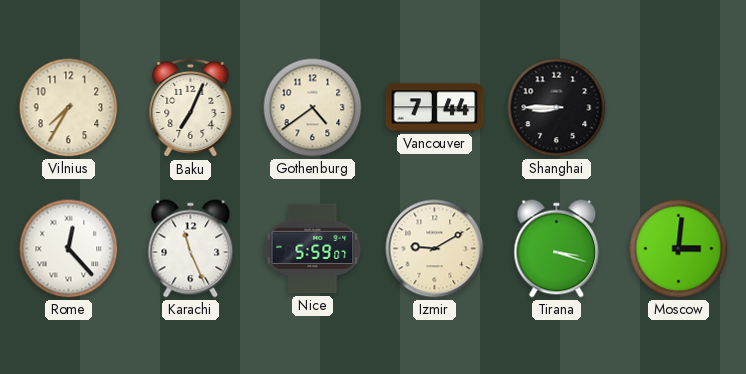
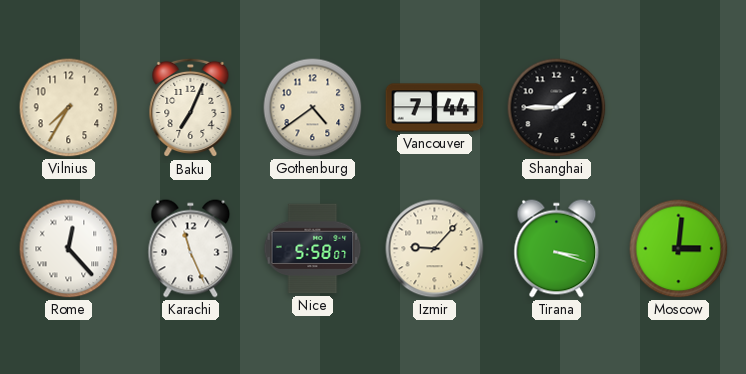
Shanghai: 8:45 -> 1:45 (557, 108)
Nice: 5:59 -> 5:58 (313, 249)
Izmir: 9:10 -> 9:07 (435, 249)
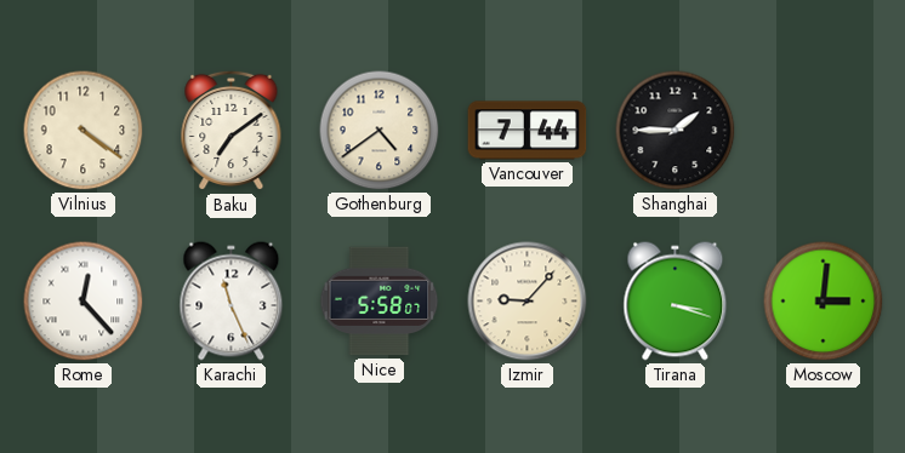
Vilnius: 7:35 -> 4:21 (84, 131)
Baku: 7:04 -> 7:09 (232, 131)
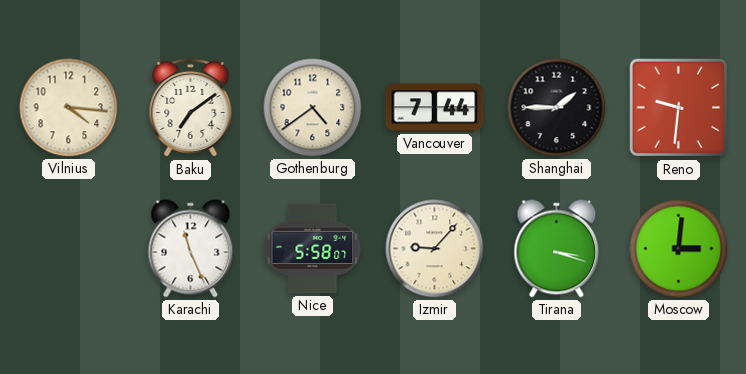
Vilnius: 4:21 -> 4:16 (69, 108)
Reno: none -> 9:31 (679, 108)
Rome: 12:23 -> none (84, 302)
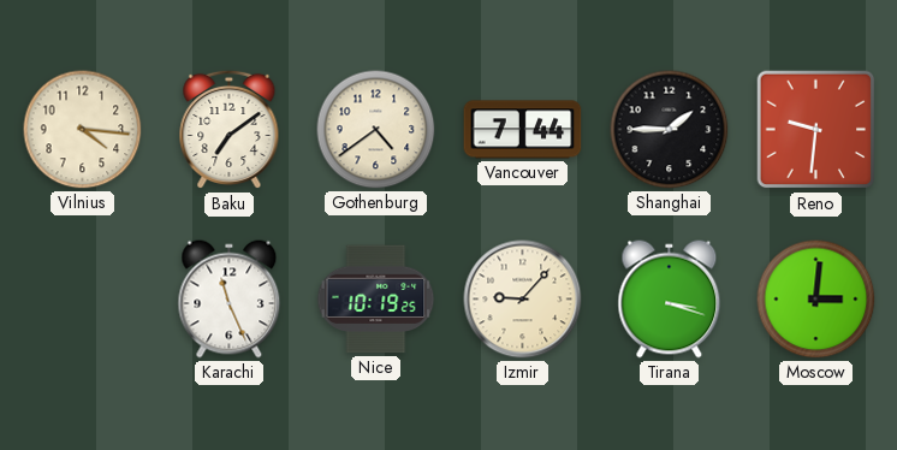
Nice: 5:58 -> 10:19 (376, 300)
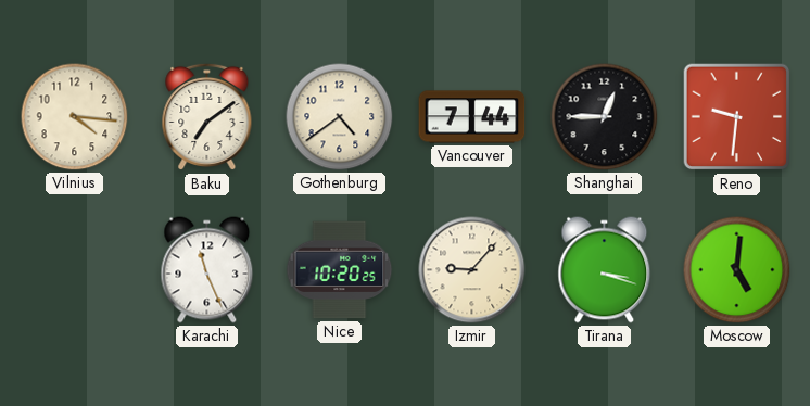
Shanghai: 1:45 -> 12:45 (605, 117)
Nice: 10:19 -> 10:20 (340, 270)
Moscow: 3:01 -> 5:01 (737, 270)
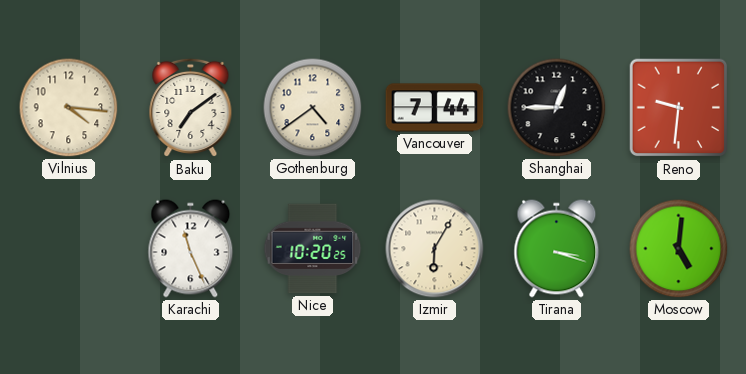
Izmir: 9:07 -> 6:05 (435, 249)
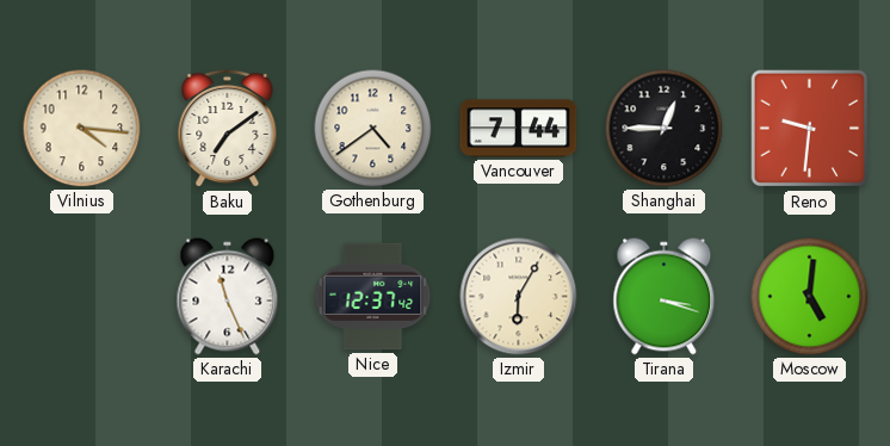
Nice: 10:20 -> 12:37 (373, 297)
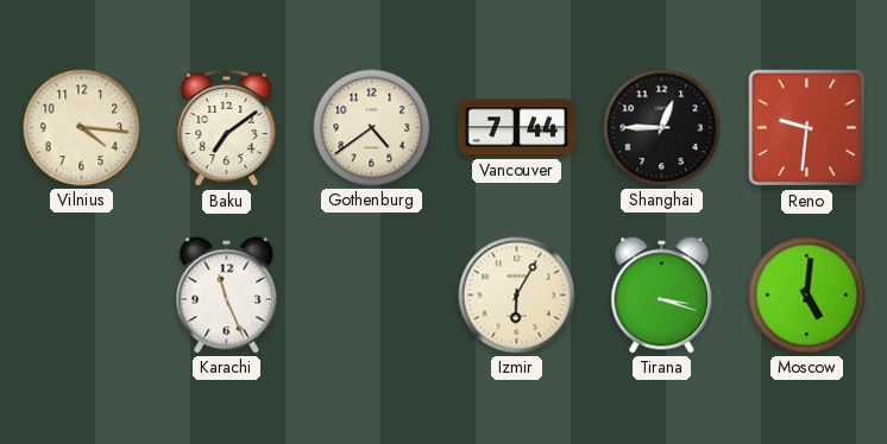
Nice: 12:37 -> none (373, 297)
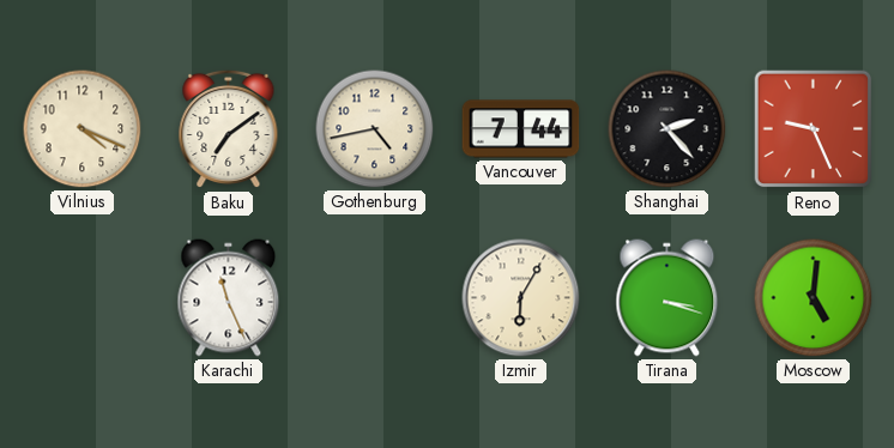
Vilnius: 4:16 -> 4:19 (83, 129)
Gothenburg: 4:39 -> 4:43 (375, 129)
Shanghai: 12:45 -> 2:23 (668, 129)
Reno: 9:31 -> 9:26 (814, 129)
